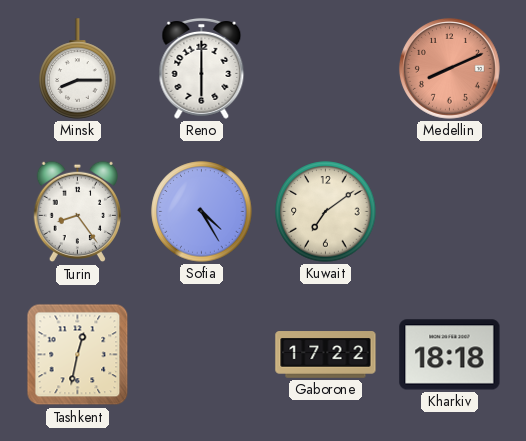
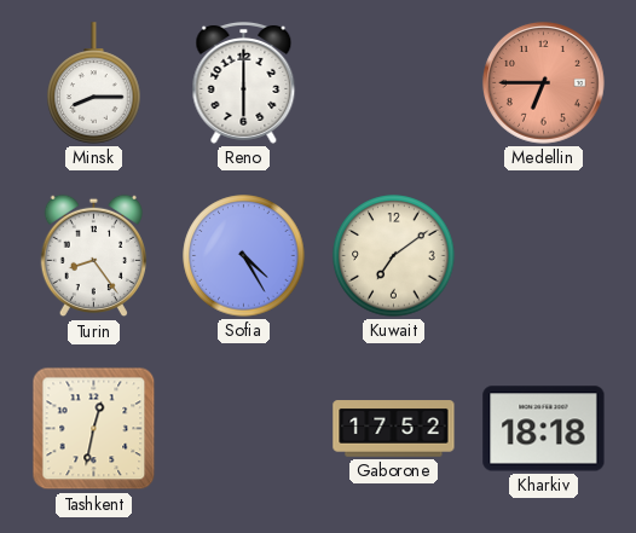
Medellin: 8:11 -> 6:45 (543, 82)
Gaborone: 17:22 -> 17:52 (394, 429)
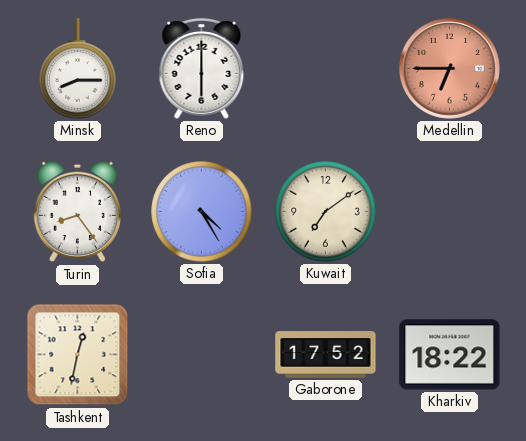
Kharkiv: 18:18 -> 18:22 (450, 355)
